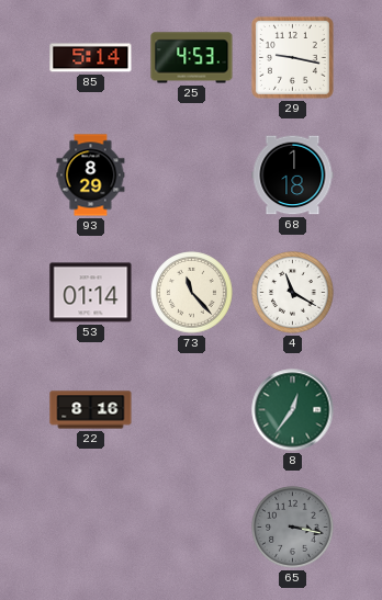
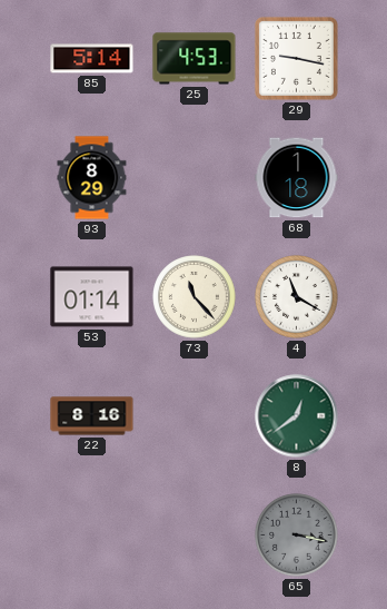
8: 12:36 -> 12:39 (297, 416)
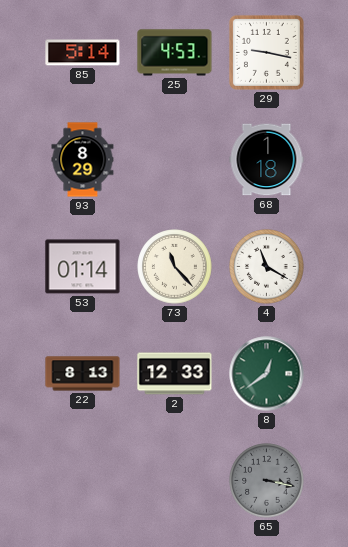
22: 8:16 -> 8:13 (83, 374)
2: none -> 12:33 (175, 374)
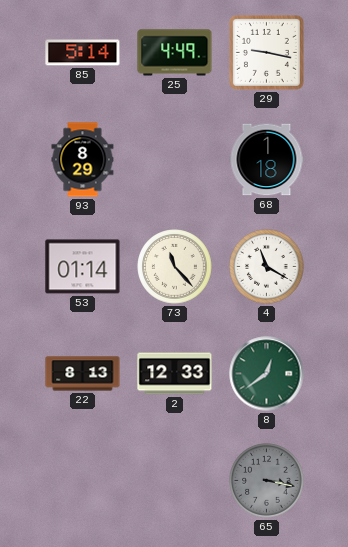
25: 4:53 -> 4:49 (175, 53)
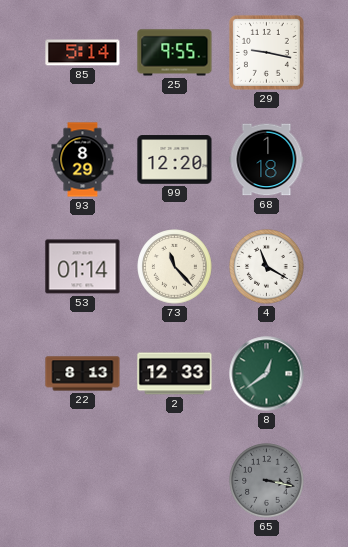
25: 4:49 -> 9:55 (175, 53)
99: none -> 12:20 (175, 160)
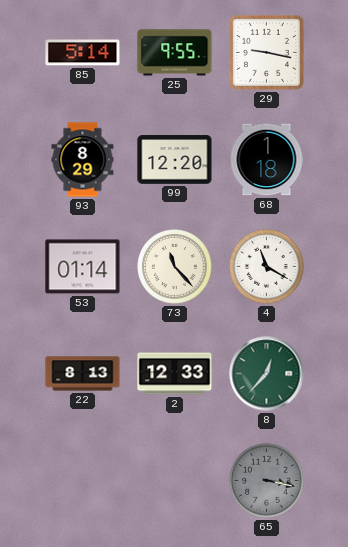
8: 12:39 -> 12:37 (267, 374)
